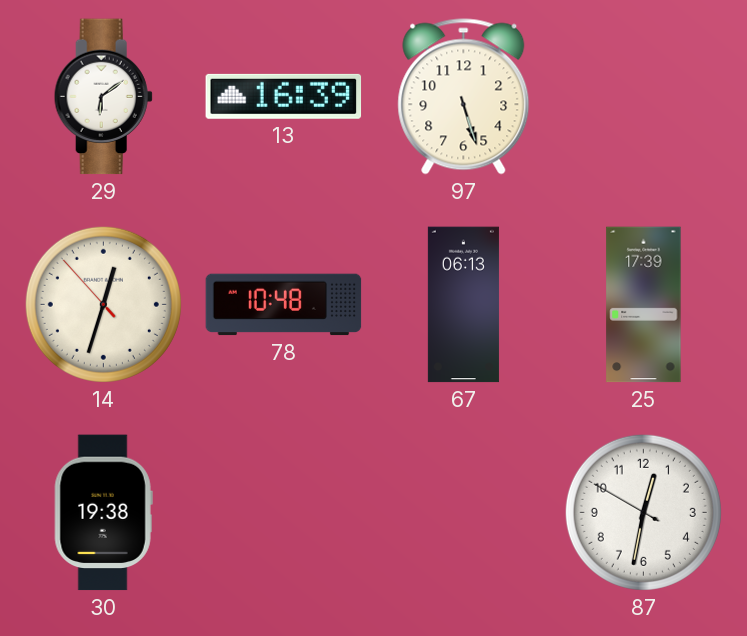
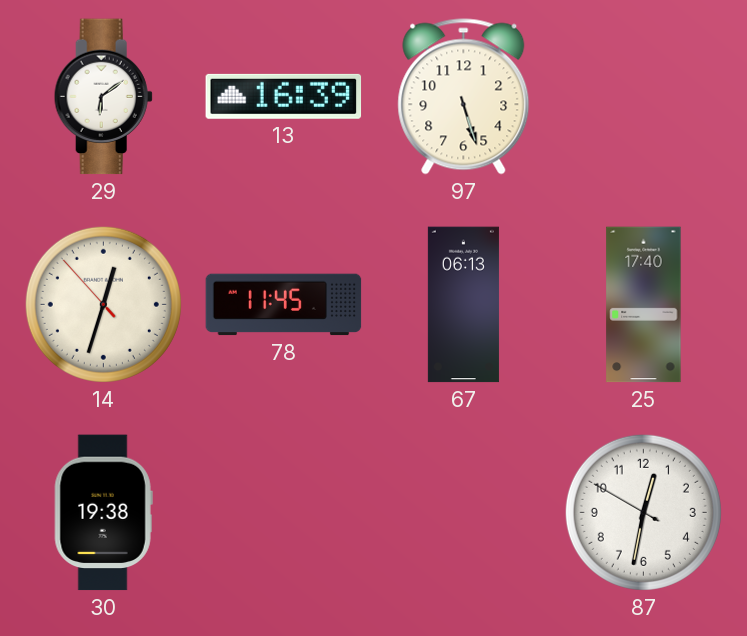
78: 10:48 -> 11:45 (284, 305)
25: 17:39 -> 17:40 (644, 305)
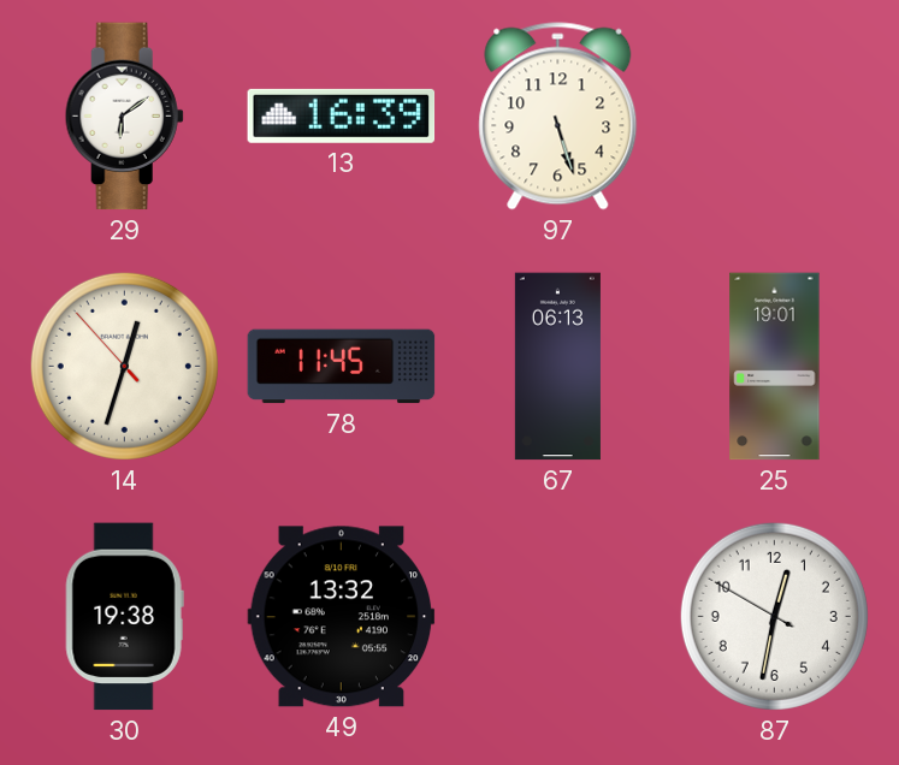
25: 17:40 -> 19:01 (775, 367)
49: none -> 13:32 (342, 617)
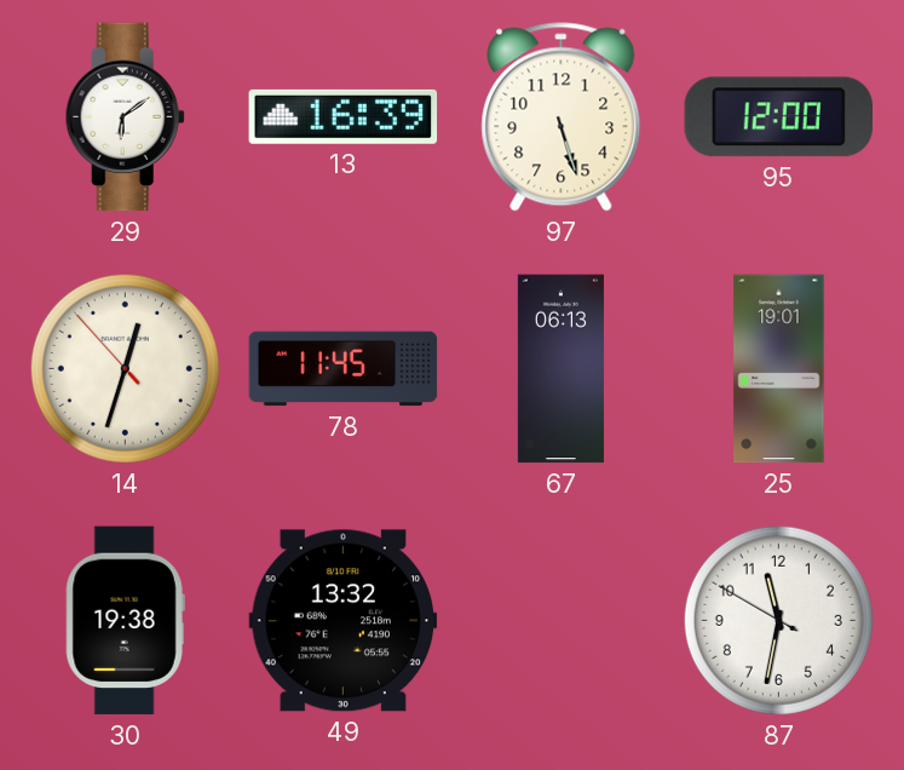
95: none -> 12:00 (778, 117)
87: 12:31 -> 11:31 (778, 620)
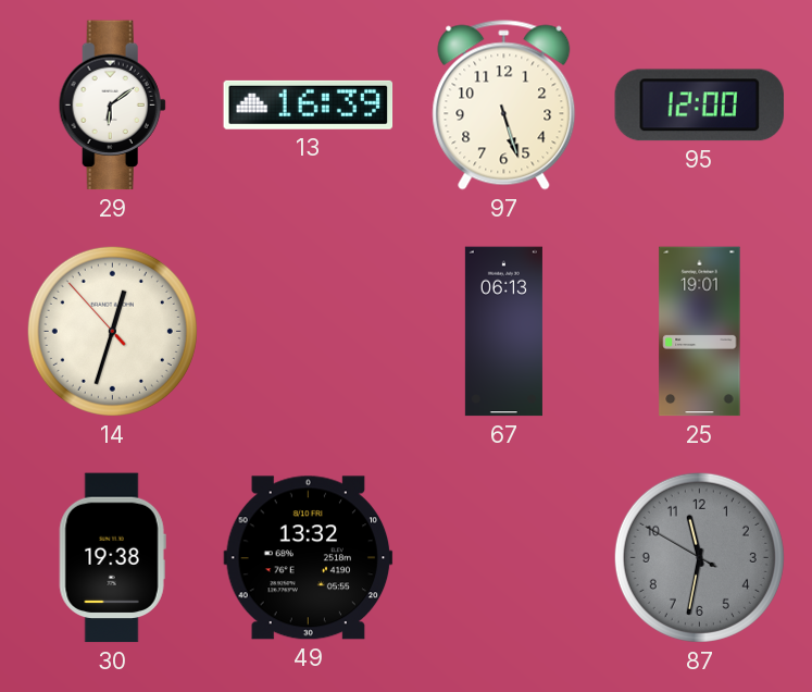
78: 11:45 -> none (344, 369)
87 dial: white -> grey (699, 557)
